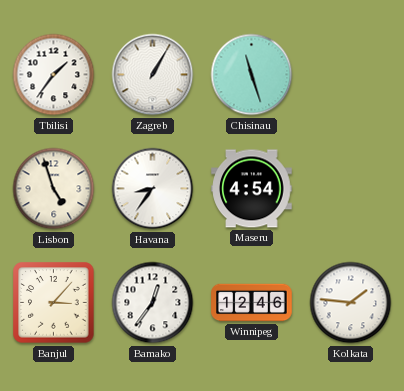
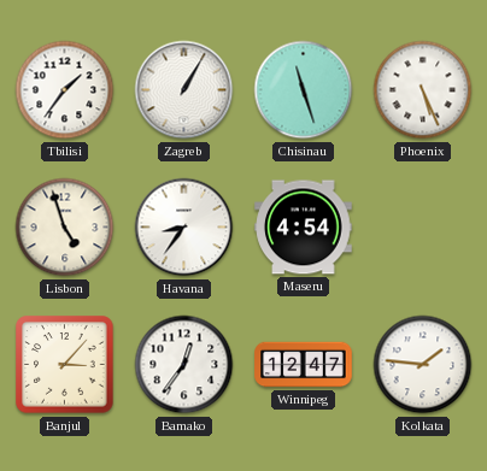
Phoenix: none -> 5:26 (423, 90)
Winnipeg: 12:46 -> 12:47 (304, 365)
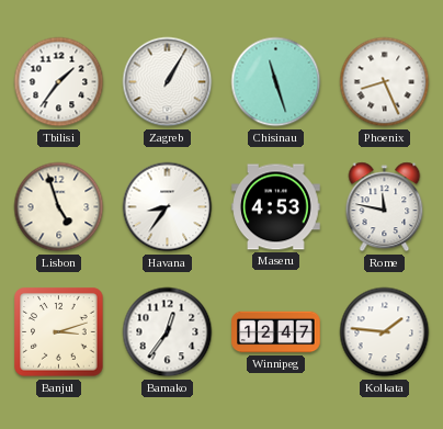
Phoenix: 5:26 -> 8:26 (385, 82)
Maseru: 4:54 -> 4:53 (276, 207)
Rome: none -> 11:47 (385, 207)
Banjul: 3:07 -> 3:12 (59, 332)
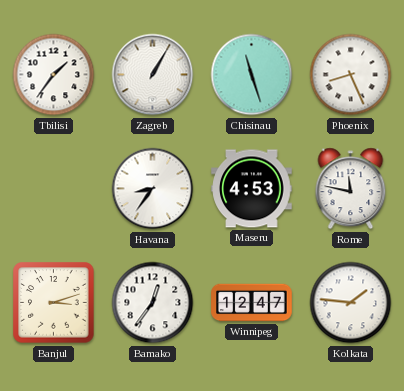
Lisbon: 4:57 -> none (59, 207)
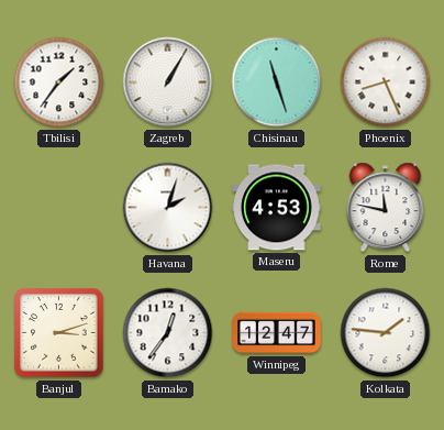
Havana: 8:36 -> 2:03 (168, 208)
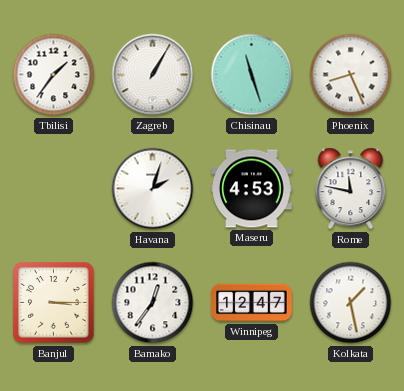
Banjul: 3:12 -> 3:15 (54, 303)
Kolkata: 1:46 -> 1:28 (351, 303)
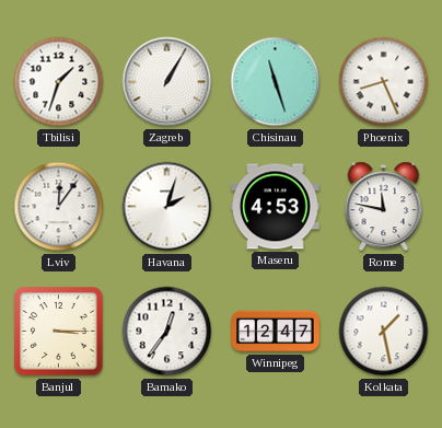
Tbilisi: 1:36 -> 1:33 (59, 82)
Lviv: none -> 12:06 (59, 207)
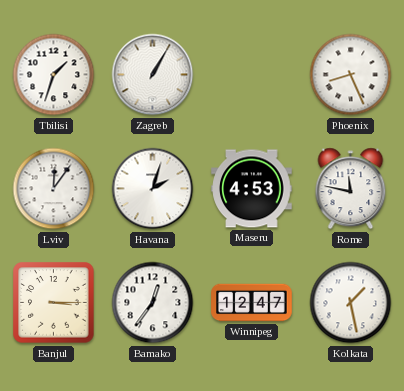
Chisinau: 11:27 -> none (276, 82)
